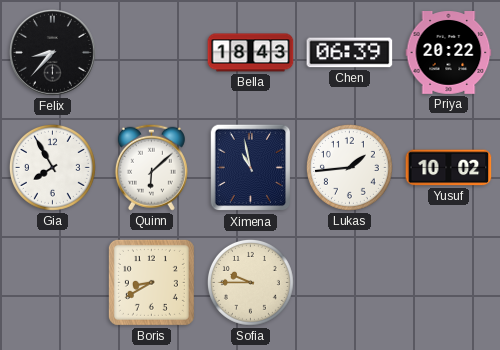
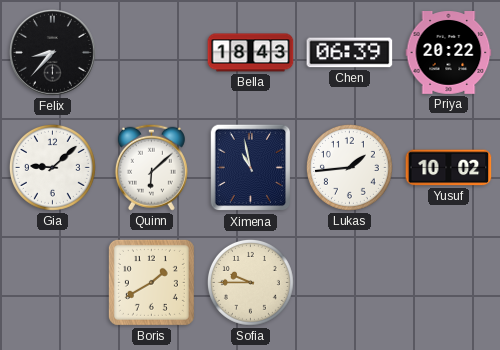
Gia: 7:55 -> 9:08 (52, 167)
Boris: 8:40 -> 1:40 (151, 282)
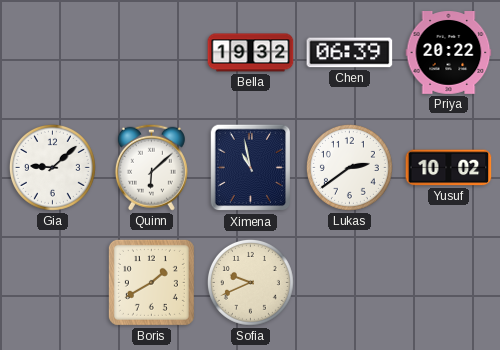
Felix: 8:37 -> none (53, 53)
Bella: 18:43 -> 19:32 (251, 53)
Lukas: 1:44 -> 2:39 (349, 167)
Sofia: 9:45 -> 9:41 (250, 282)
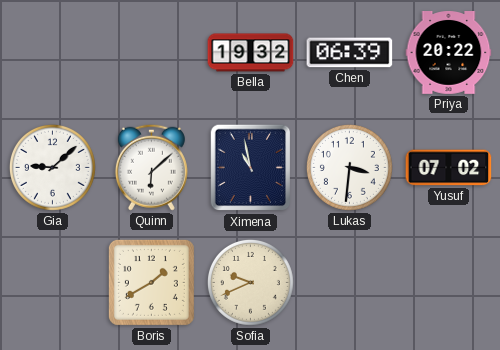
Lukas: 2:39 -> 3:31 (349, 167)
Yusuf: 10:02 -> 07:02 (449, 168)
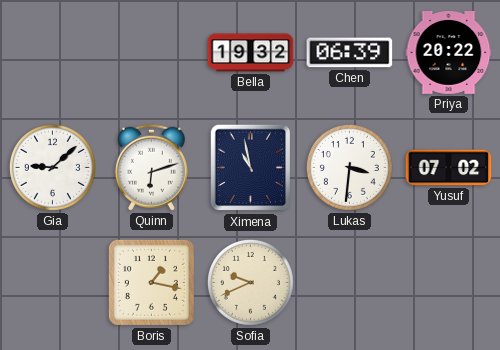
Quinn: 6:08 -> 6:12 (151, 167)
Boris: 1:40 -> 1:17 (151, 282)
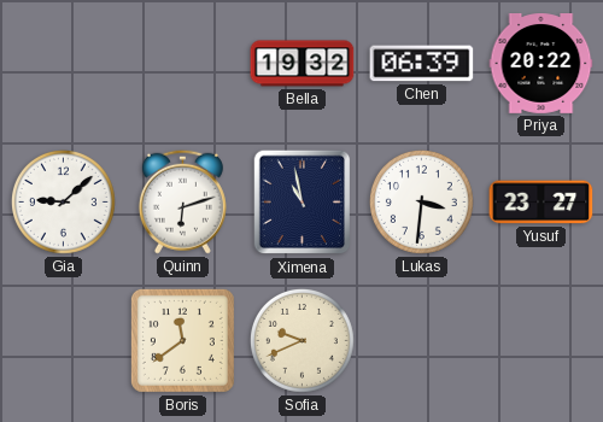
Yusuf: 07:02 -> 23:27 (541, 203)
Boris: 1:17 -> 11:39 (182, 340)
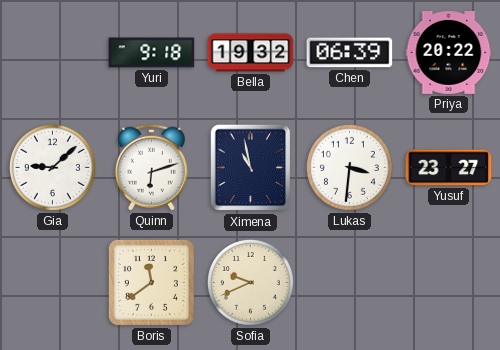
Yuri: none -> 9:18 (152, 53)
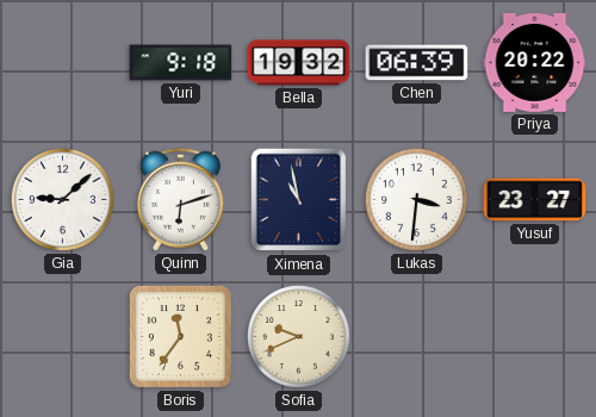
Boris: 11:39 -> 11:36 (180, 336)
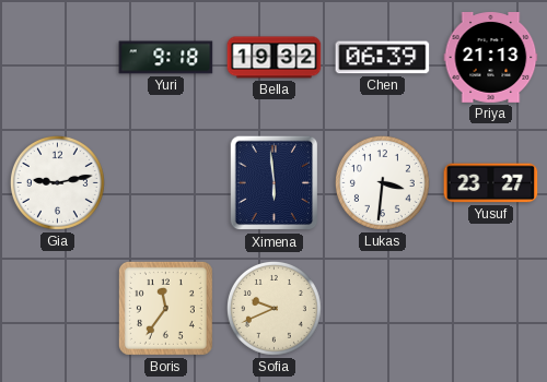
Priya: 20:22 -> 21:13 (491, 58)
Gia: 9:08 -> 9:13 (57, 182)
Quinn: 6:12 -> none (180, 199)
Ximena: 10:58 -> 5:59 (275, 183)
